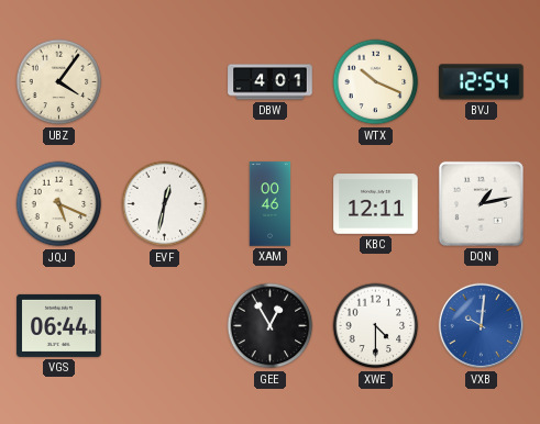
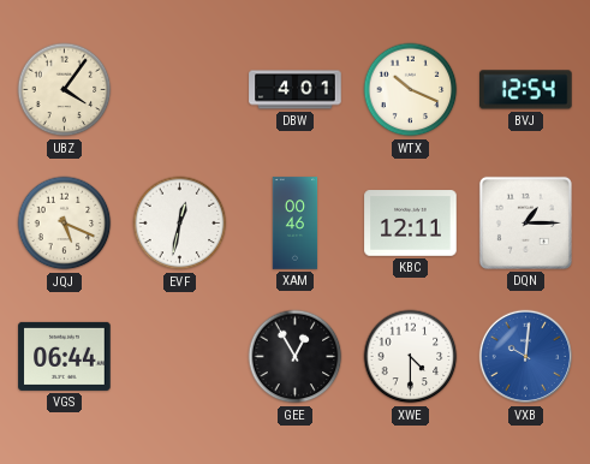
DQN: 1:13 -> 1:15 (525, 222)
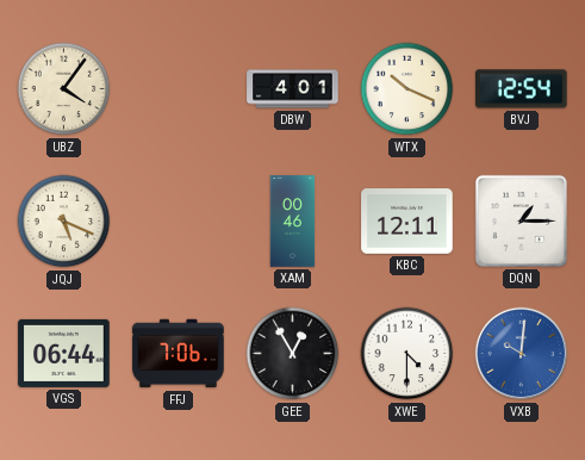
EVF: 12:32 -> none (180, 224)
FFJ: none -> 7:06 (179, 354)
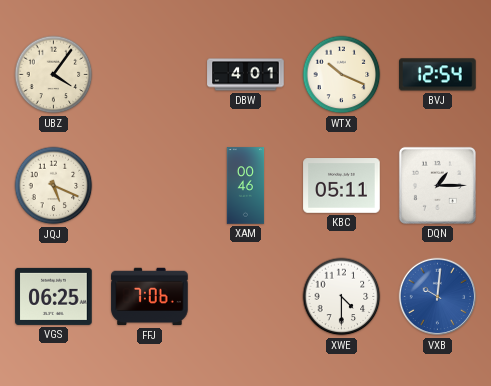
KBC: 12:11 -> 05:11 (342, 186)
VGS: 06:44 -> 06:25 (54, 296)
GEE: 12:55 -> none (293, 354)
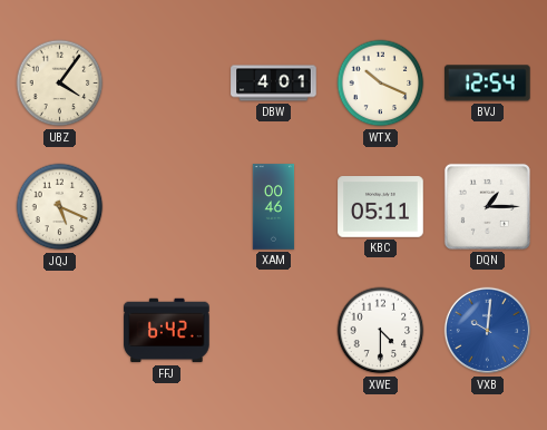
VGS: 06:25 -> none (54, 296)
FFJ: 7:06 -> 6:42 (167, 331)
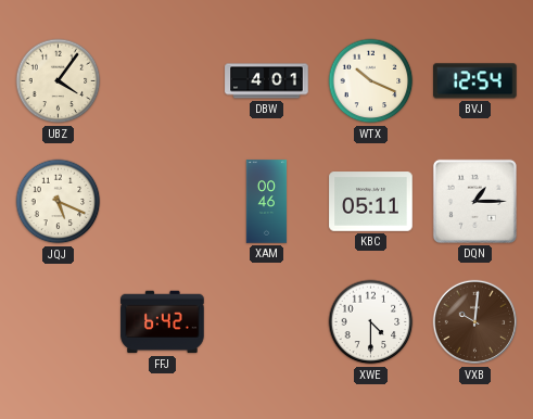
VXB dial: blue -> brown (475, 322)
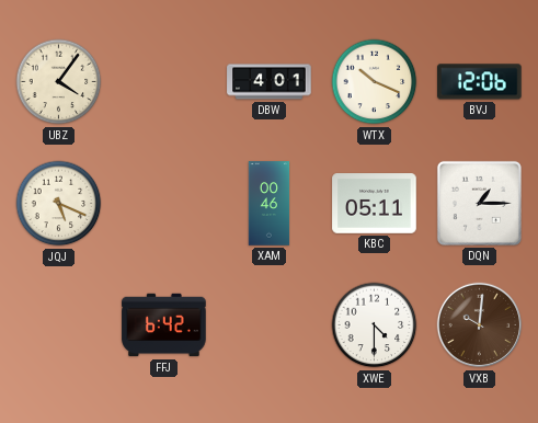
BVJ: 12:54 -> 12:06 (480, 82)
